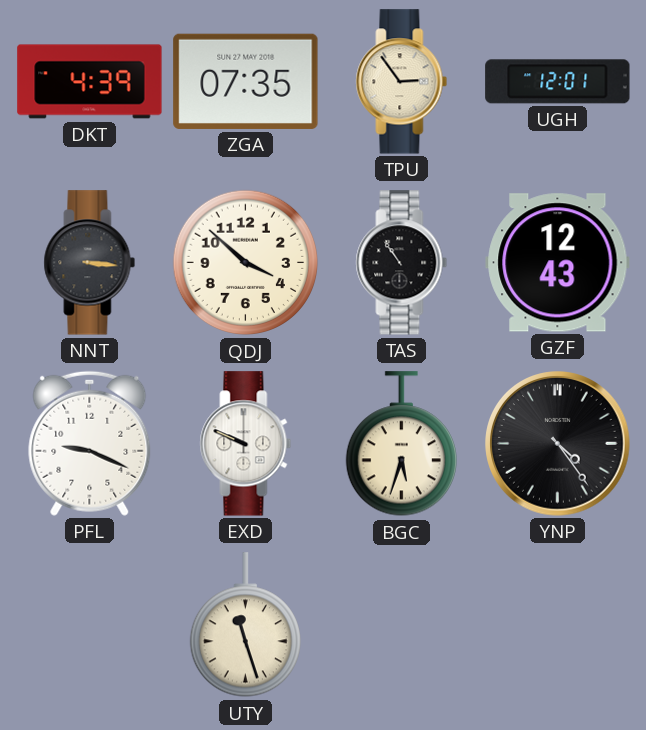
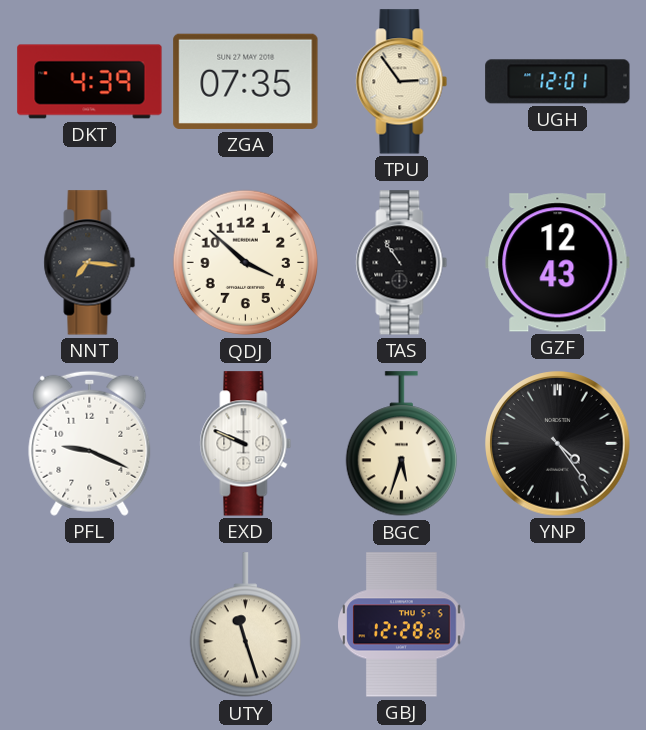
NNT: 3:16 -> 7:16 (90, 263)
GBJ: none -> 12:28 (402, 625)
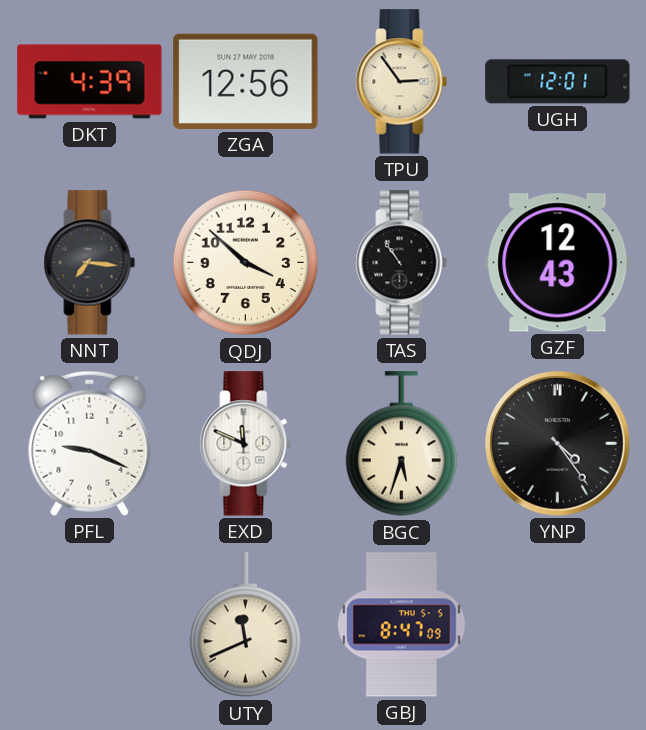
ZGA: 07:35 -> 12:56 (246, 81)
EXD: 9:49 -> 11:49 (246, 444)
UTY: 11:27 -> 11:41 (245, 625)
GBJ: 12:28 -> 8:47 (402, 625)
